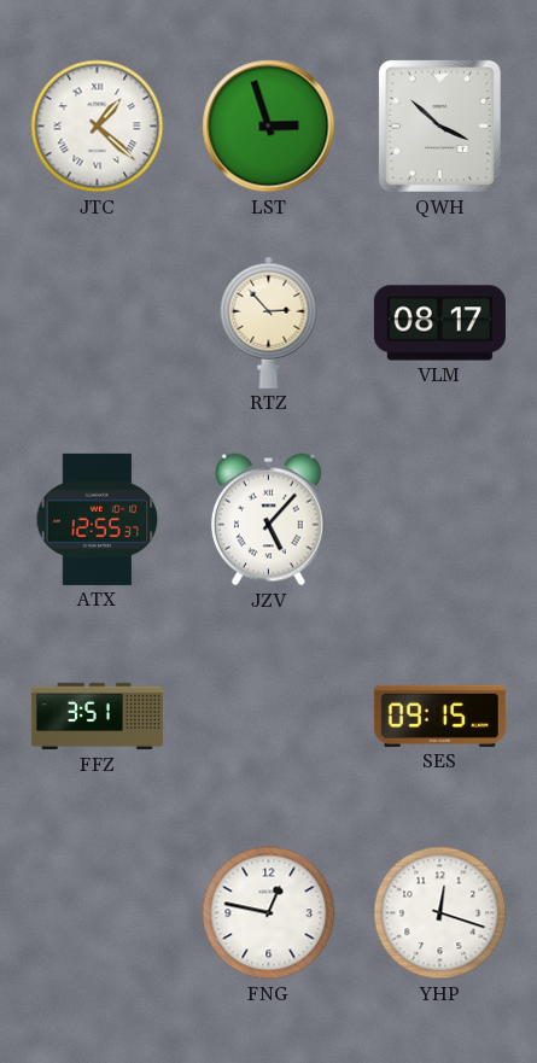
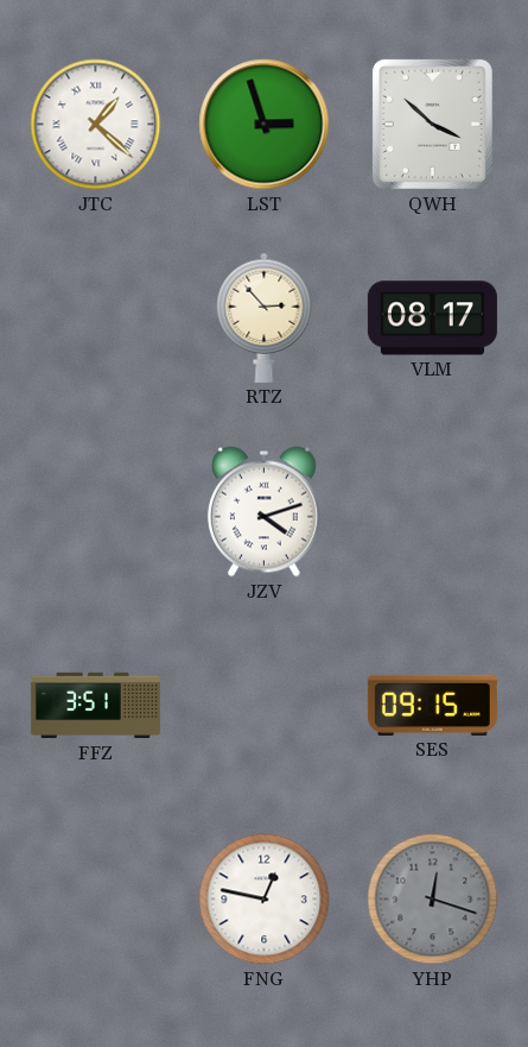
ATX: 12:55 -> none (98, 519)
JZV: 5:07 -> 4:12 (263, 512)
YHP dial: white -> grey (433, 900)
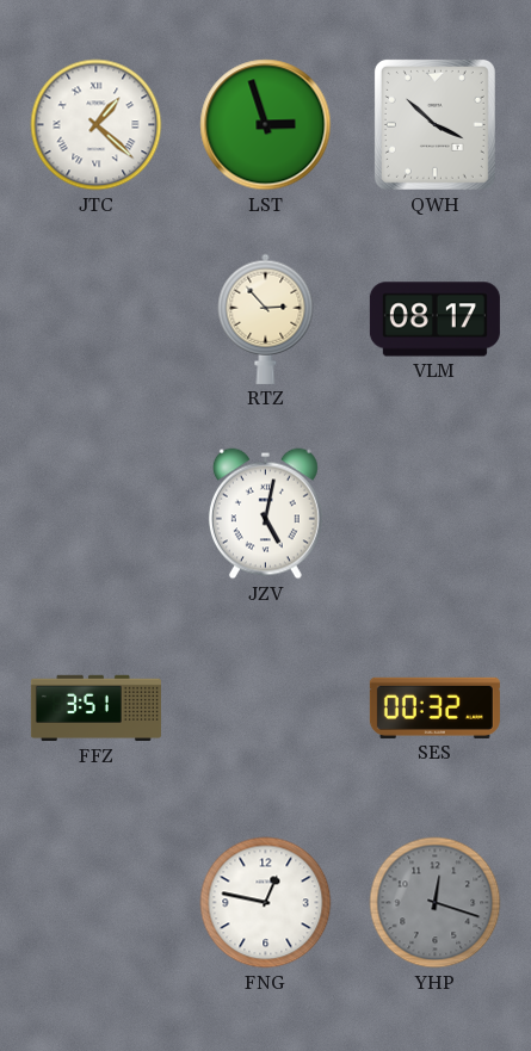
JZV: 4:12 -> 5:02 (265, 514)
SES: 09:15 -> 00:32 (434, 707)
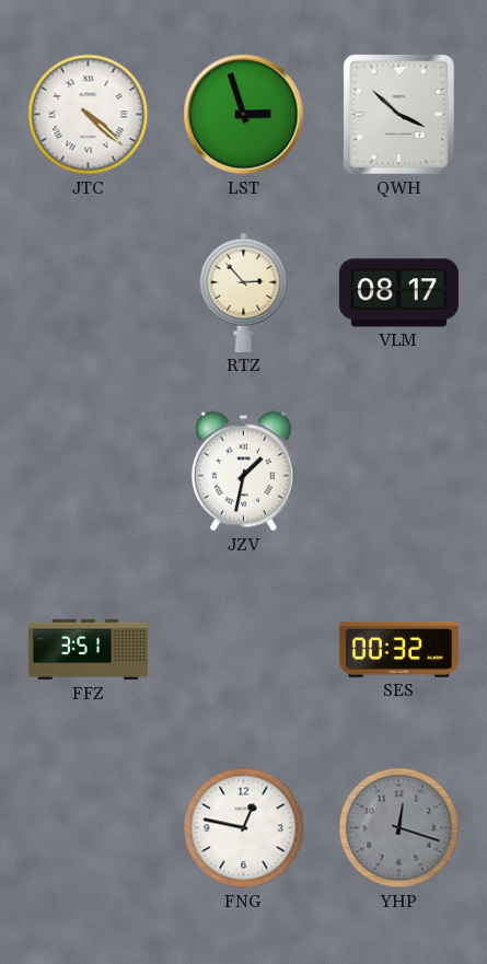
JTC: 1:22 -> 4:22 (89, 115)
JZV: 5:02 -> 1:32 (243, 472)
